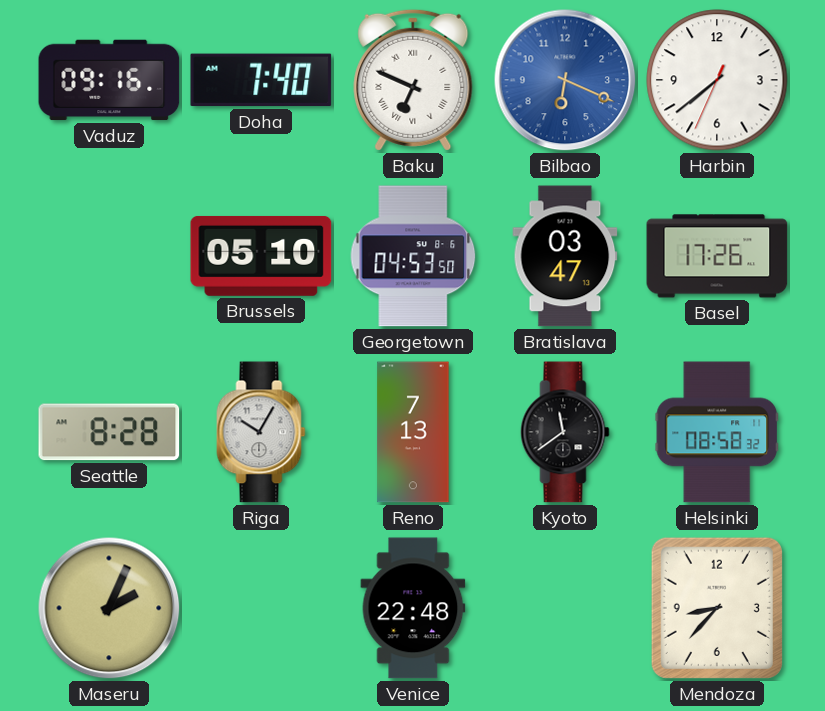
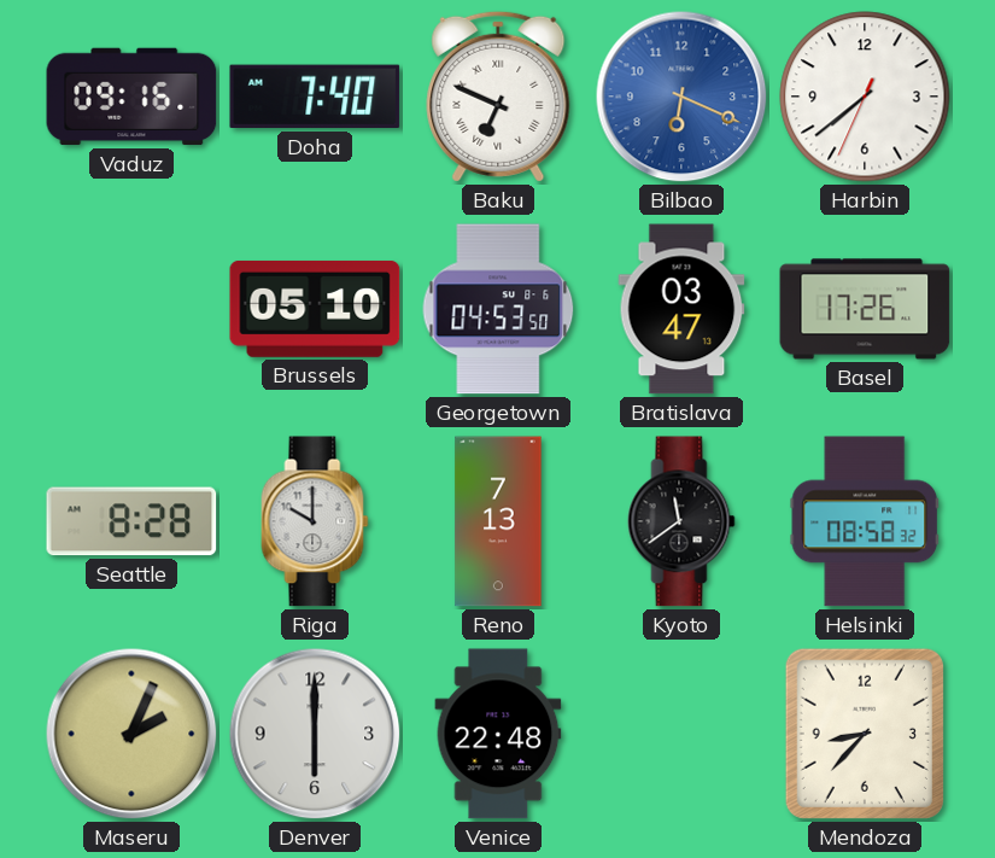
Riga: 10:05 -> 10:00 (315, 521)
Denver: none -> 6:00 (315, 734)
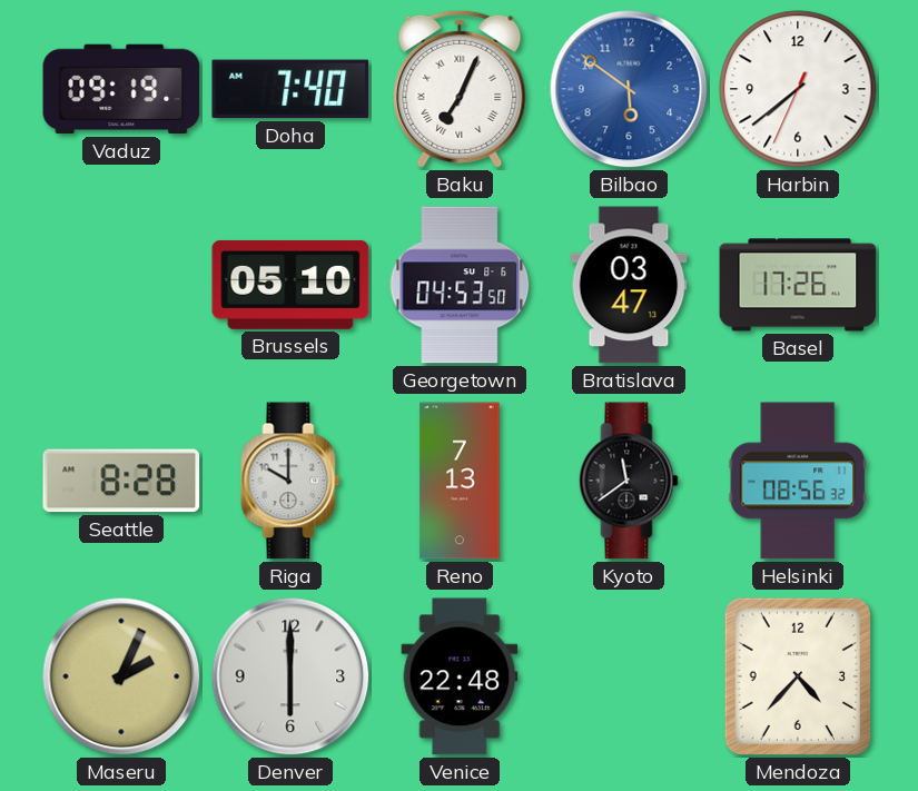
Vaduz: 09:16 -> 09:19 (121, 89)
Baku: 6:49 -> 7:04 (460, 89)
Bilbao: 6:19 -> 5:51 (629, 89)
Helsinki: 08:58 -> 08:56 (798, 481)
Mendoza: 8:37 -> 4:37 (798, 676)
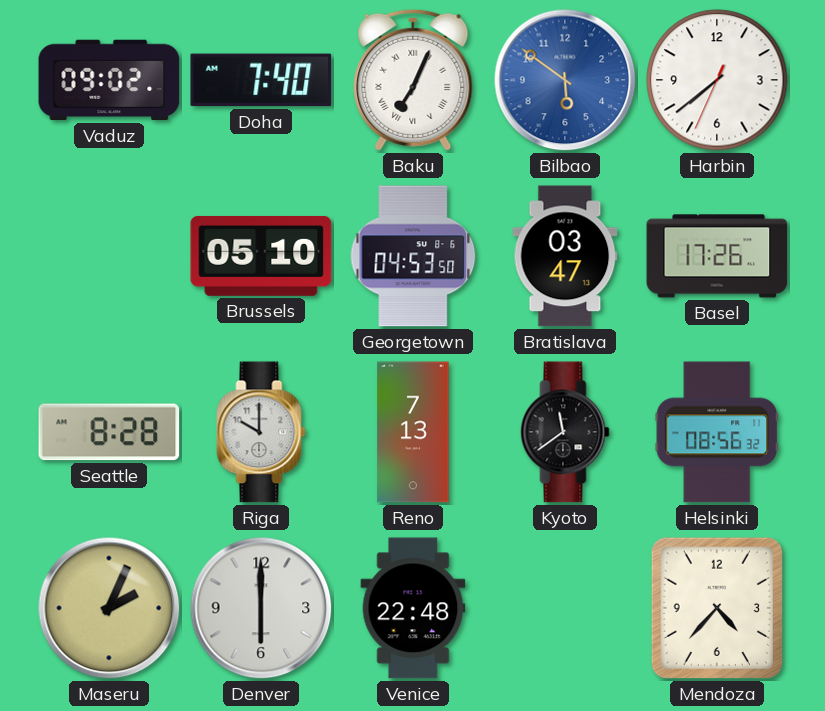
Vaduz: 09:19 -> 09:02 (109, 80)
